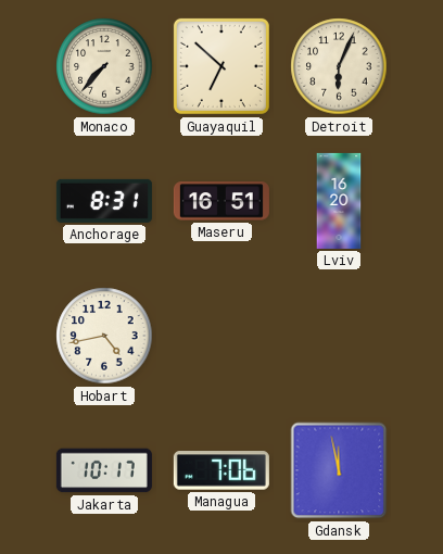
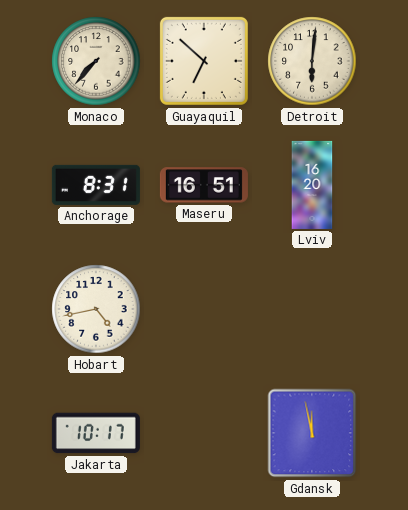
Detroit: 6:04 -> 6:01 (312, 61)
Managua: 7:06 -> none (221, 470)
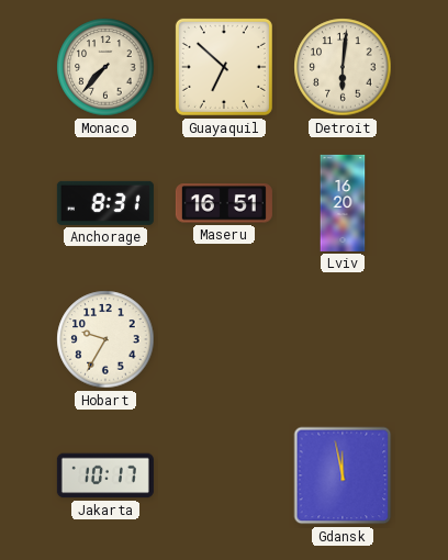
Hobart: 4:43 -> 9:35 (105, 339)
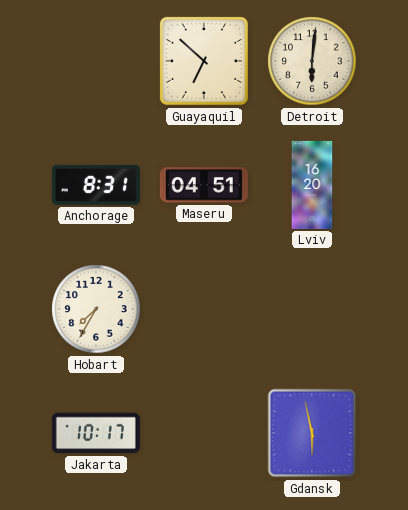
Monaco: 7:37 -> none (105, 67)
Maseru: 16:51 -> 04:51 (204, 185)
Hobart: 9:35 -> 7:35 (96, 309)
Gdansk: 11:58 -> 5:58 (312, 433)
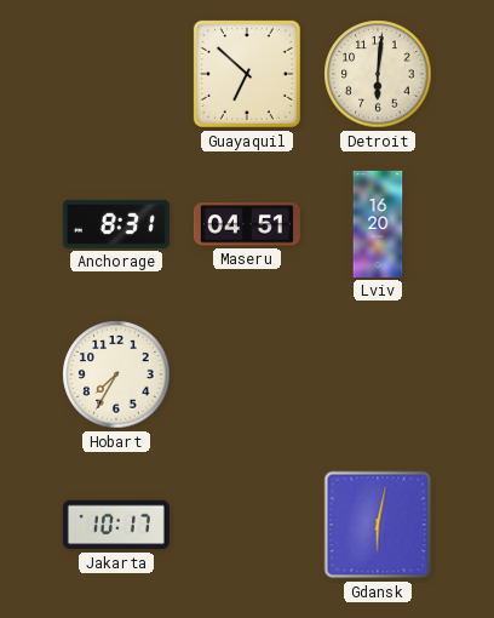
Gdansk: 5:58 -> 6:02 (378, 525)
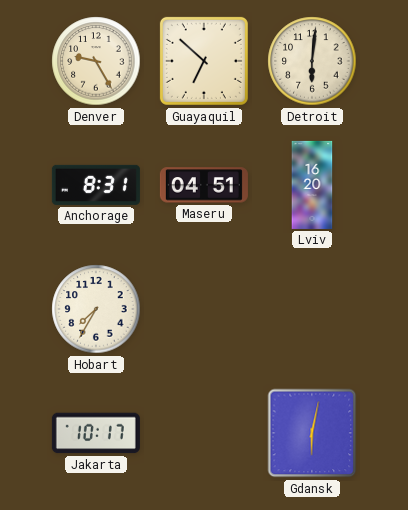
Denver: none -> 9:25 (96, 61)
